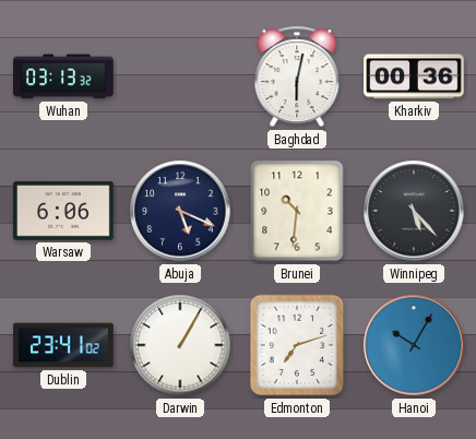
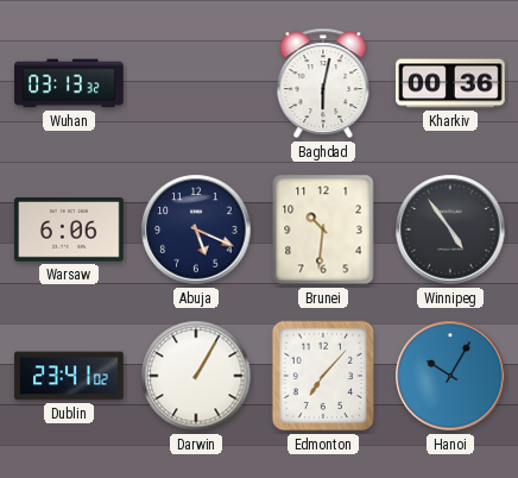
Winnipeg: 5:23 -> 4:54 (450, 229)
Edmonton: 7:12 -> 7:07 (323, 376)
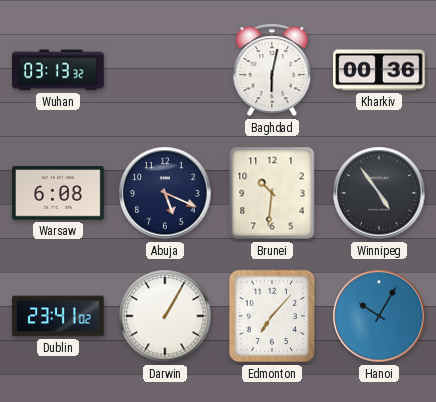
Warsaw: 6:06 -> 6:08 (58, 193)
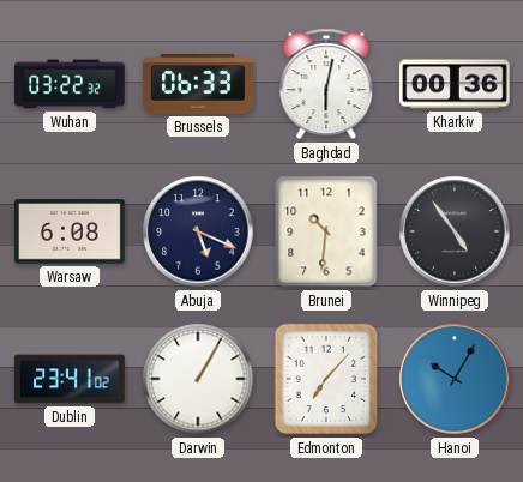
Wuhan: 03:13 -> 03:22 (70, 84)
Brussels: none -> 06:33 (198, 84)
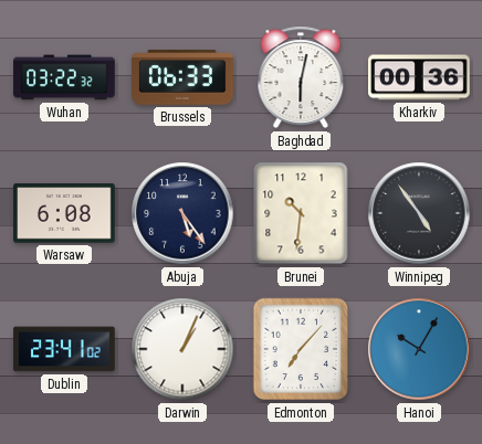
Abuja: 5:19 -> 5:24 (182, 213)
Darwin: 1:05 -> 1:04 (182, 349)
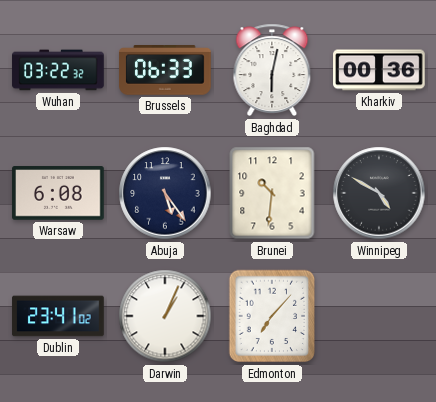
Winnipeg: 4:54 -> 4:50 (379, 193)
Hanoi: 10:05 -> none (419, 349)
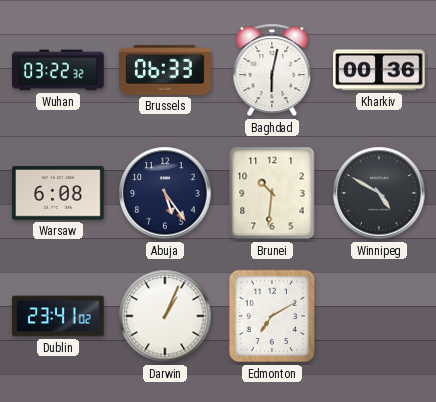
Edmonton: 7:07 -> 7:10 (272, 316)
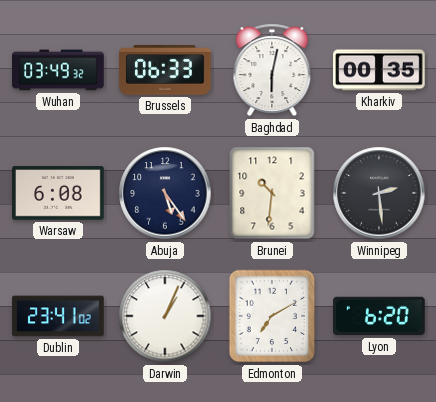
Wuhan: 03:22 -> 03:49 (58, 70)
Kharkiv: 00:36 -> 00:35 (379, 70)
Winnipeg: 4:50 -> 2:29 (379, 193)
Lyon: none -> 6:20 (380, 316)
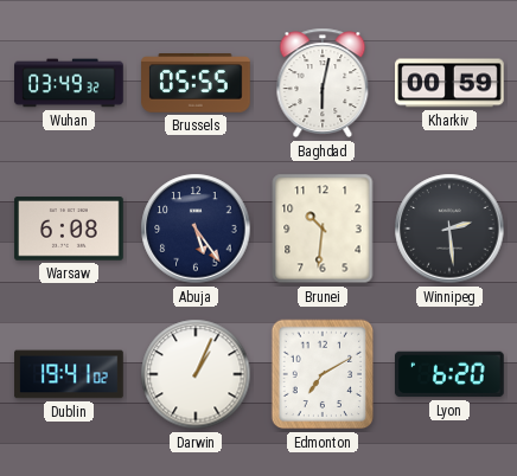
Brussels: 06:33 -> 05:55 (196, 83)
Kharkiv: 00:35 -> 00:59 (449, 83)
Dublin: 23:41 -> 19:41 (69, 374)
